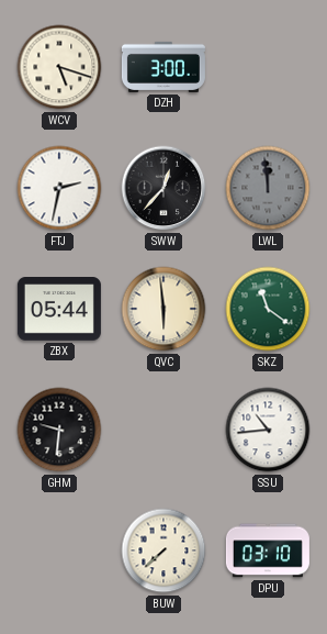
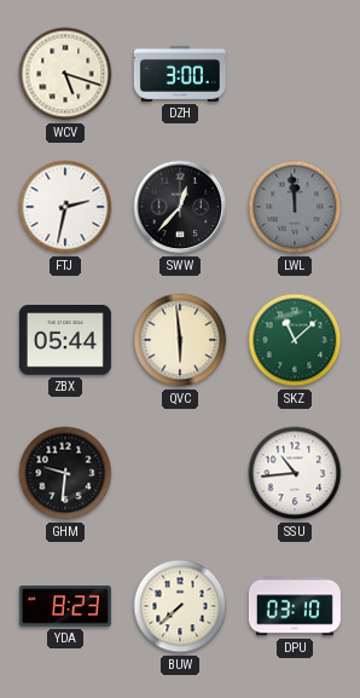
SKZ: 11:21 -> 11:08 (295, 340)
YDA: none -> 8:23 (65, 606)
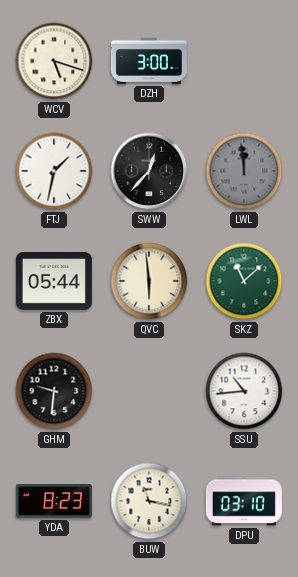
FTJ: 2:32 -> 1:32 (54, 171)
BUW: 7:38 -> 11:17 (149, 501)
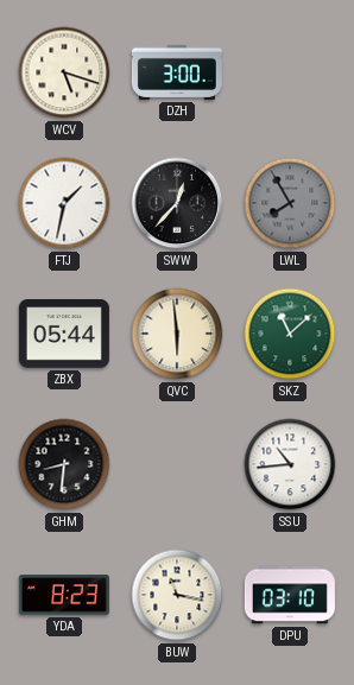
LWL: 11:59 -> 7:55 (290, 203)
GHM: 9:31 -> 8:31 (64, 464)
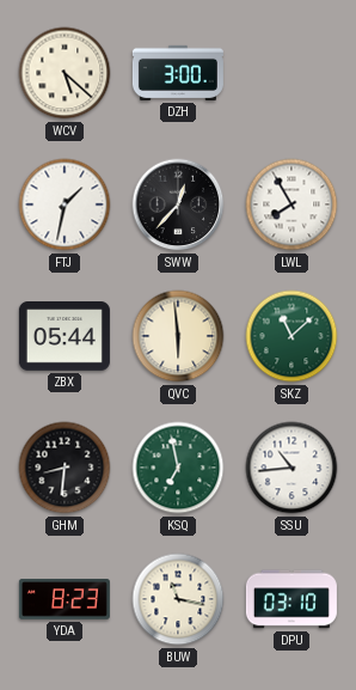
WCV: 5:18 -> 5:22 (65, 73)
LWL dial: grey -> white (291, 204)
KSQ: none -> 6:58 (178, 468)
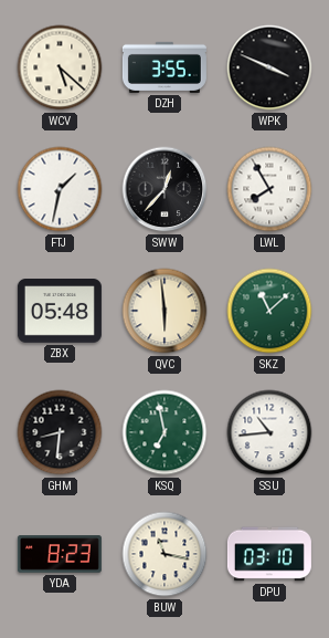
DZH: 3:00 -> 3:55 (164, 67)
WPK: none -> 3:49 (269, 67)
ZBX: 05:44 -> 05:48 (60, 312)
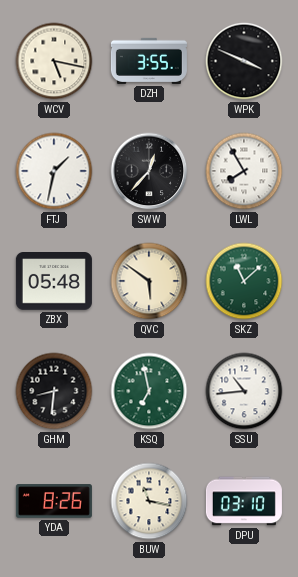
WCV: 5:22 -> 5:17 (54, 61)
QVC: 5:59 -> 5:51 (149, 281)
YDA: 8:23 -> 8:26 (54, 501)
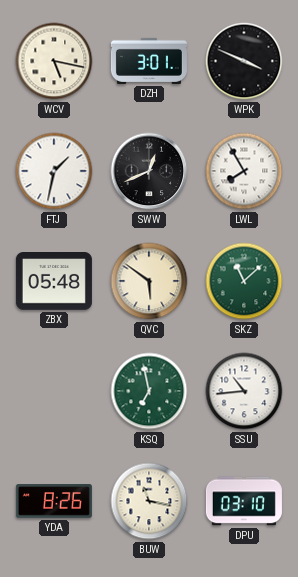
DZH: 3:55 -> 3:01 (149, 61)
SWW: 12:37 -> 12:41 (149, 171)
GHM: 8:31 -> none (54, 391)
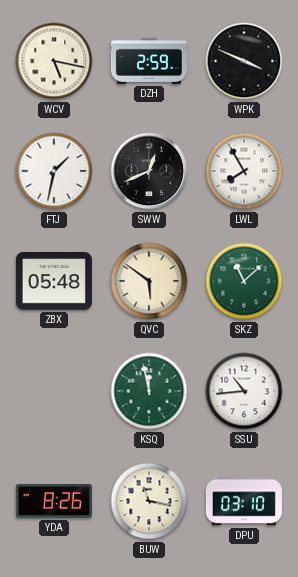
DZH: 3:01 -> 2:59 (149, 61)
KSQ: 6:58 -> 11:58 (149, 391)
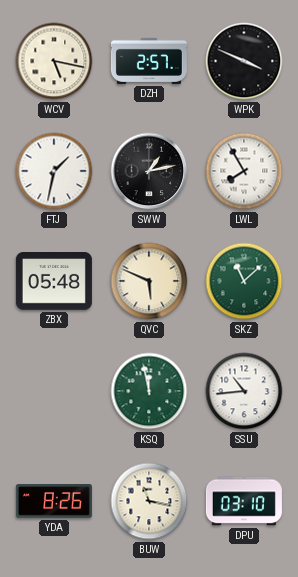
DZH: 2:59 -> 2:57 (149, 61)
SWW: 12:41 -> 1:13 (149, 171)
QVC: 5:51 -> 5:49 (149, 281)
